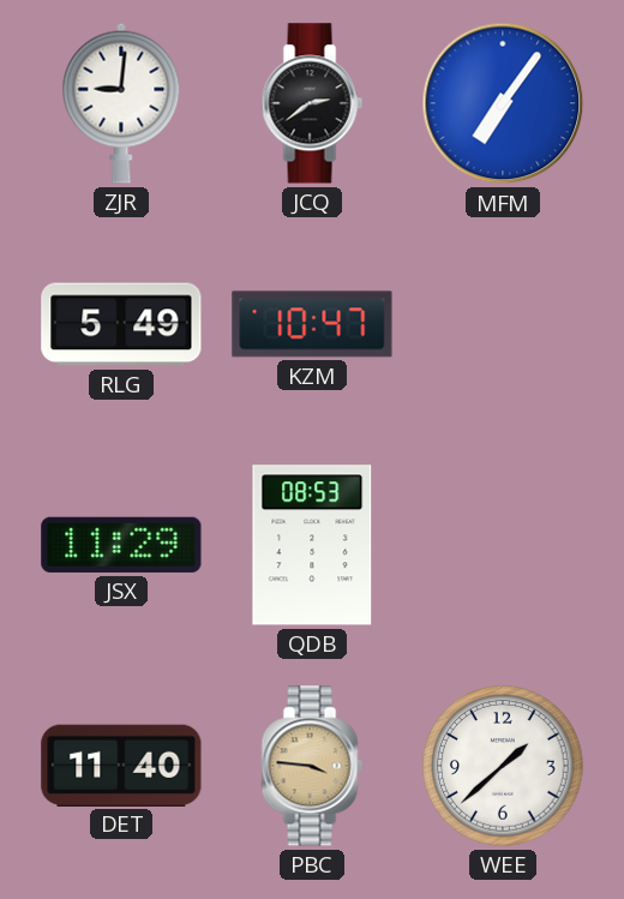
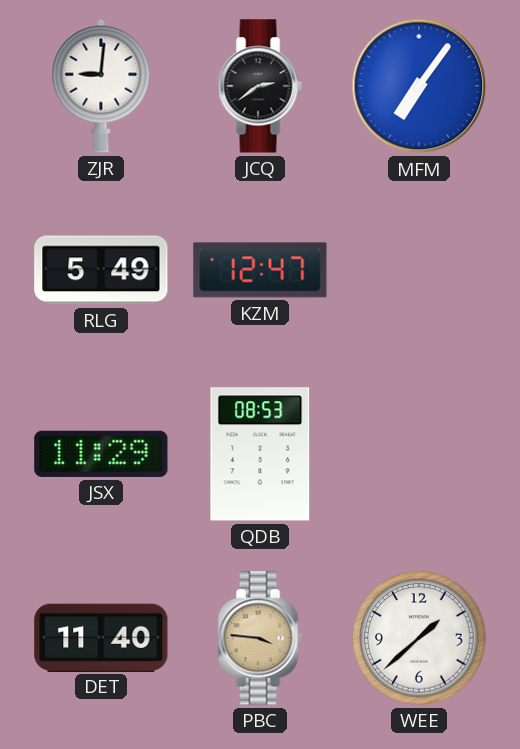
KZM: 10:47 -> 12:47 (260, 270)
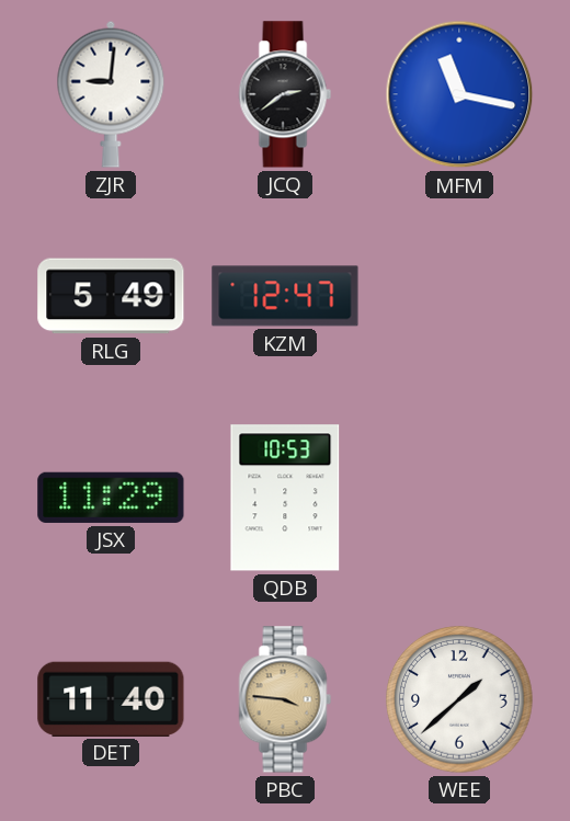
MFM: 7:06 -> 11:17 (459, 94)
QDB: 08:53 -> 10:53 (285, 498)
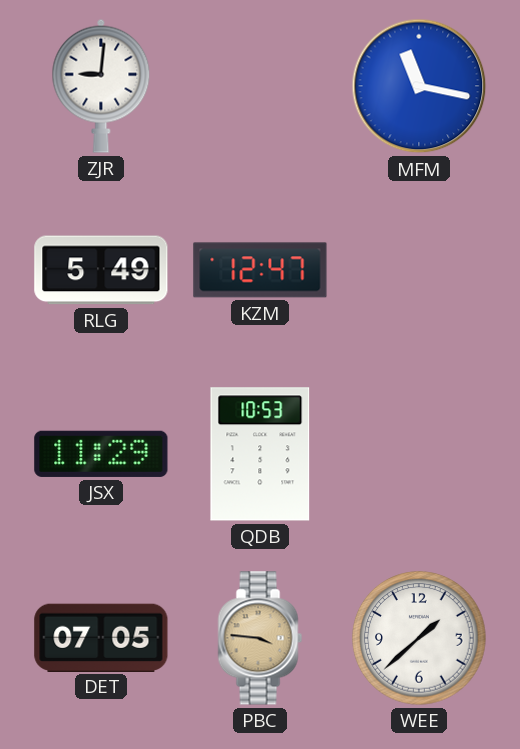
JCQ: 2:39 -> none (285, 94)
DET: 11:40 -> 07:05 (101, 637)
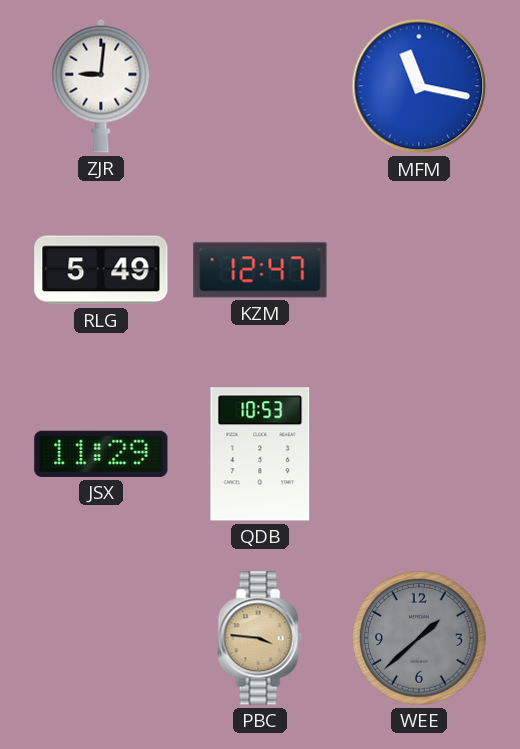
DET: 07:05 -> none (101, 637)
WEE dial: white -> grey (419, 638)
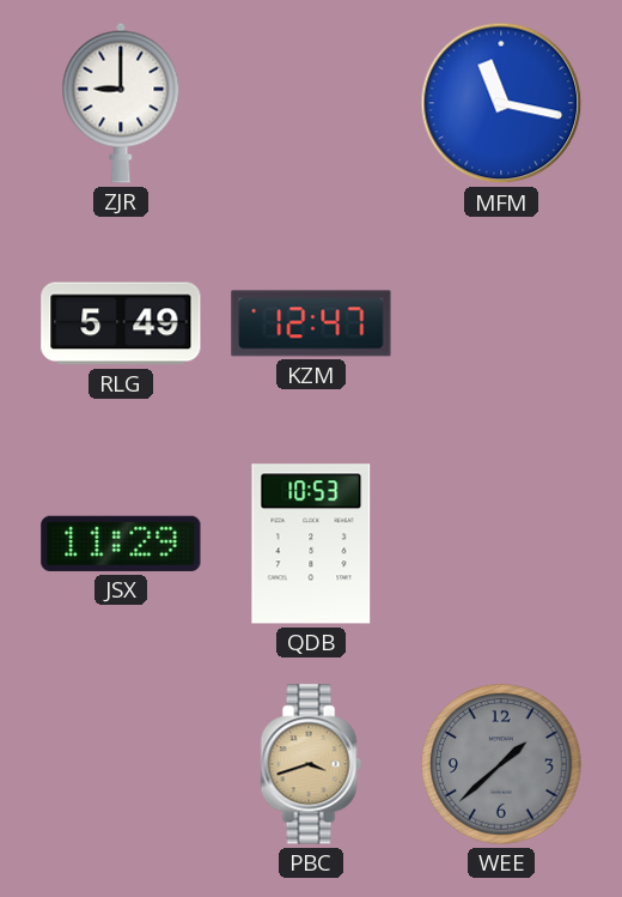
ZJR: 9:01 -> 9:00 (121, 103)
PBC: 3:46 -> 3:42 (311, 764)
